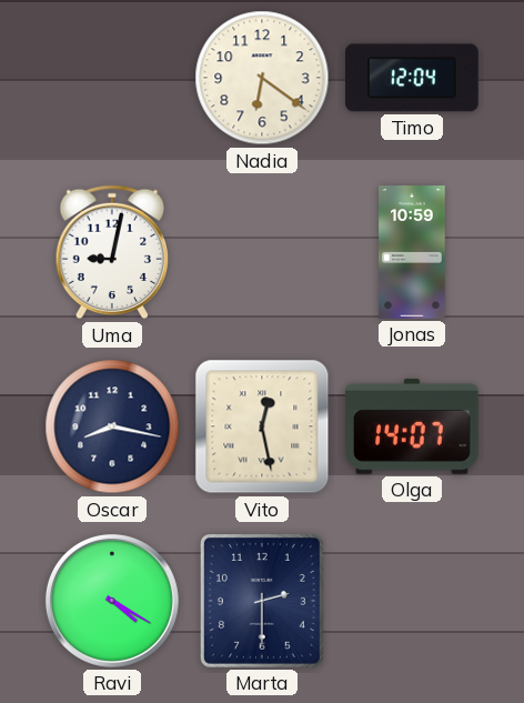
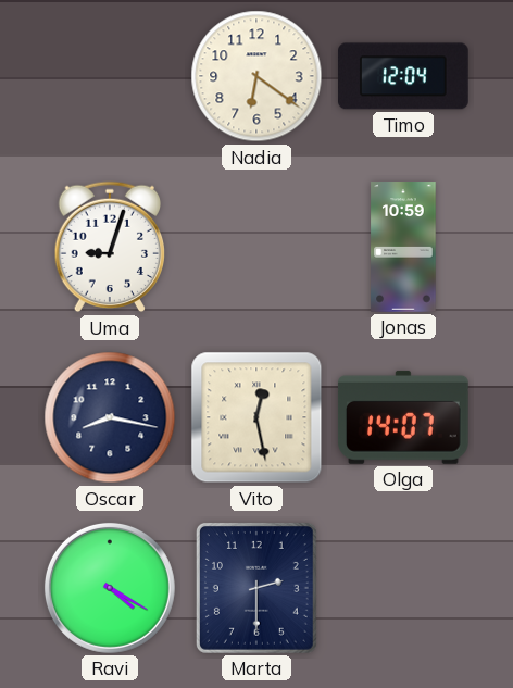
Uma: 9:02 -> 9:03 (110, 247)
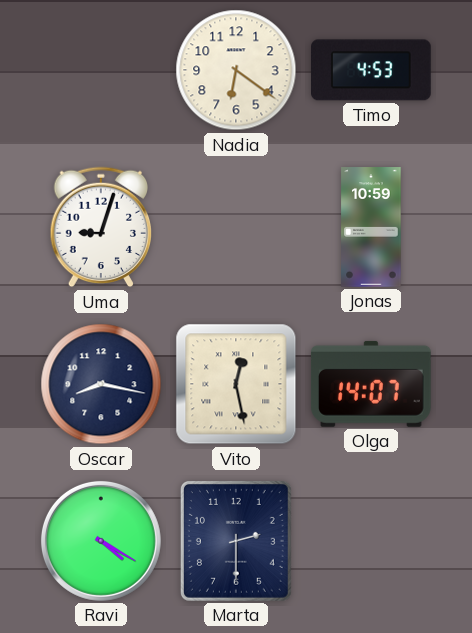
Timo: 12:04 -> 4:53 (372, 70)
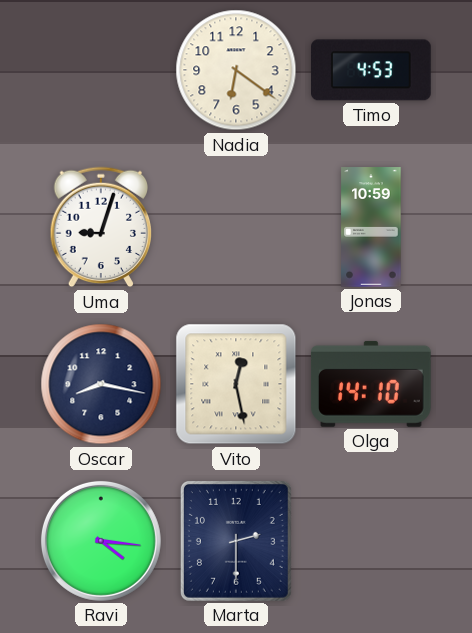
Olga: 14:07 -> 14:10 (371, 384)
Ravi: 4:20 -> 4:16 (101, 541)
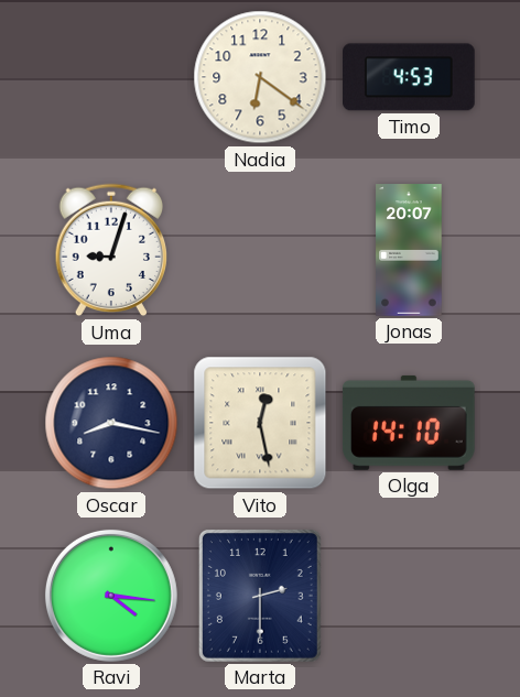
Jonas: 10:59 -> 20:07 (409, 250)
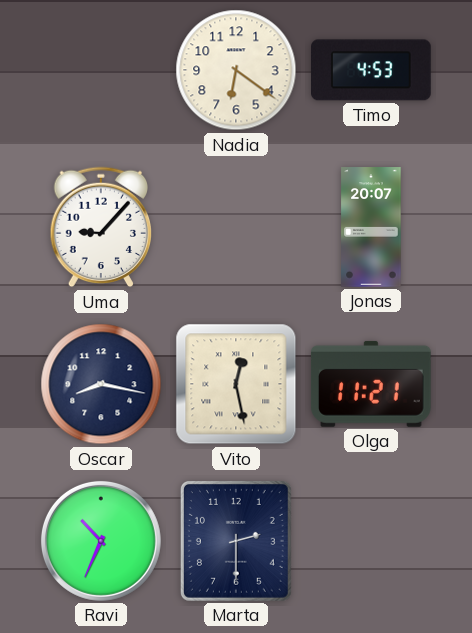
Uma: 9:03 -> 9:07 (101, 227)
Olga: 14:10 -> 11:21 (371, 384)
Ravi: 4:16 -> 10:34 (101, 541)
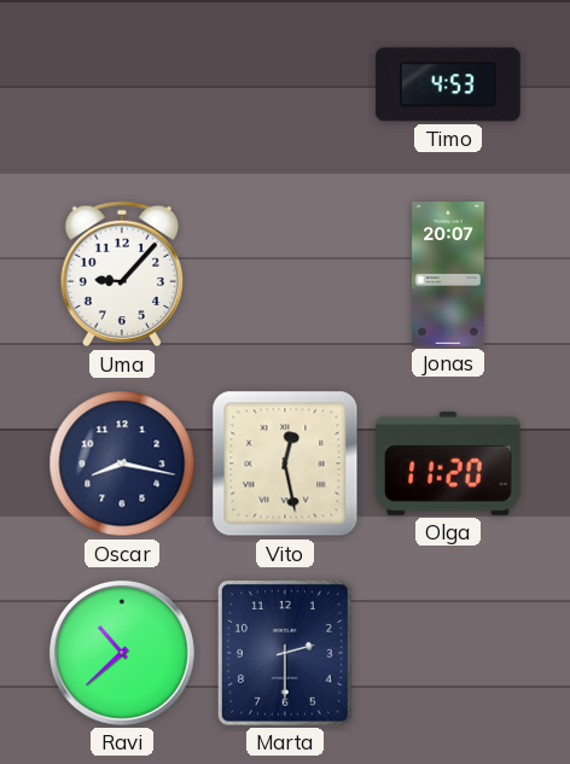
Nadia: 6:21 -> none (236, 70)
Olga: 11:21 -> 11:20 (448, 463)
Ravi: 10:34 -> 10:38 (122, 653)
